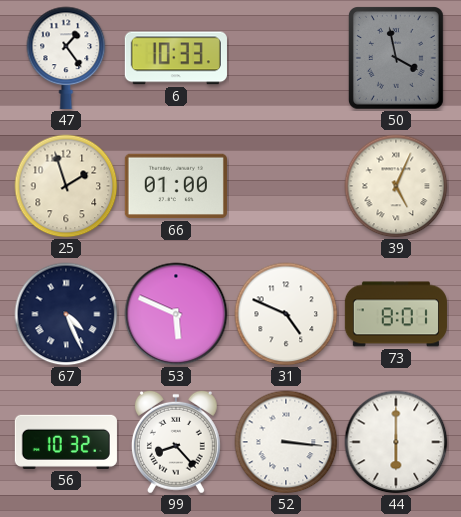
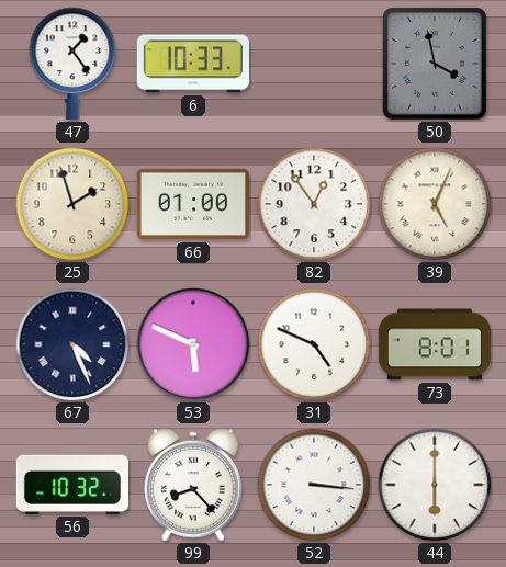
82: none -> 12:54 (314, 204)
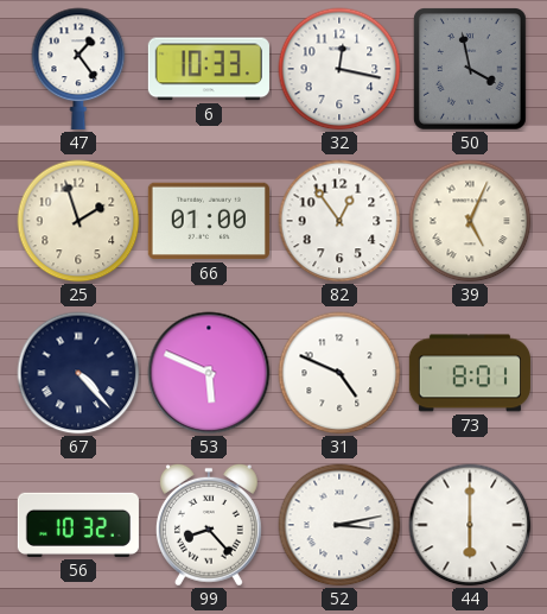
32: none -> 12:17 (339, 69)
67: 4:26 -> 4:23 (78, 373)
52: 3:16 -> 3:13 (339, 525)
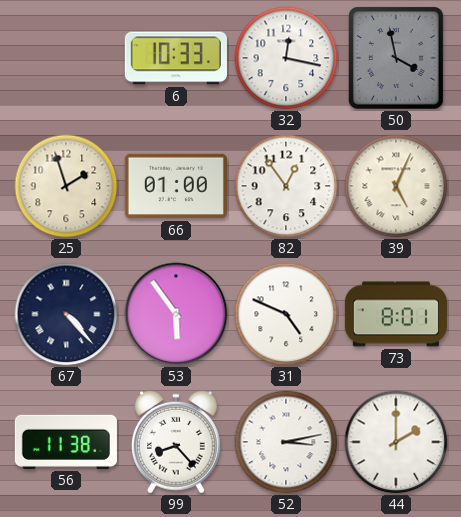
47: 1:24 -> none (78, 69)
53: 5:49 -> 5:54 (176, 314)
56: 10:32 -> 11:38 (66, 442)
44: 6:00 -> 2:00 (396, 442)
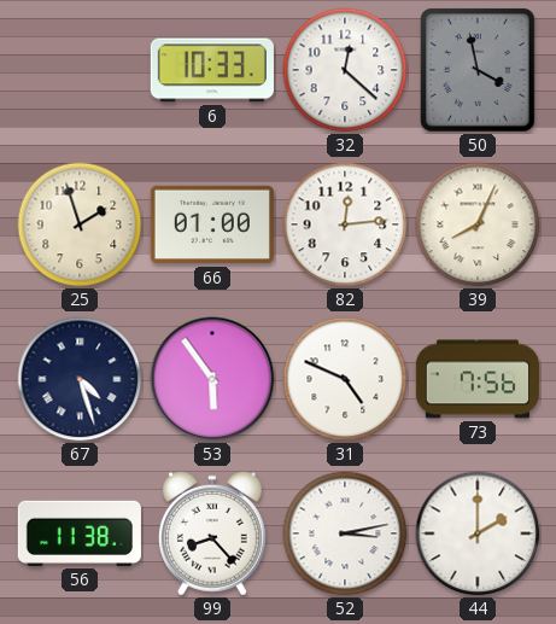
32: 12:17 -> 12:22 (345, 70)
82: 12:54 -> 12:14 (345, 224)
39: 5:04 -> 8:04 (478, 224)
67: 4:23 -> 4:27 (80, 379)
73: 8:01 -> 7:56 (478, 379)
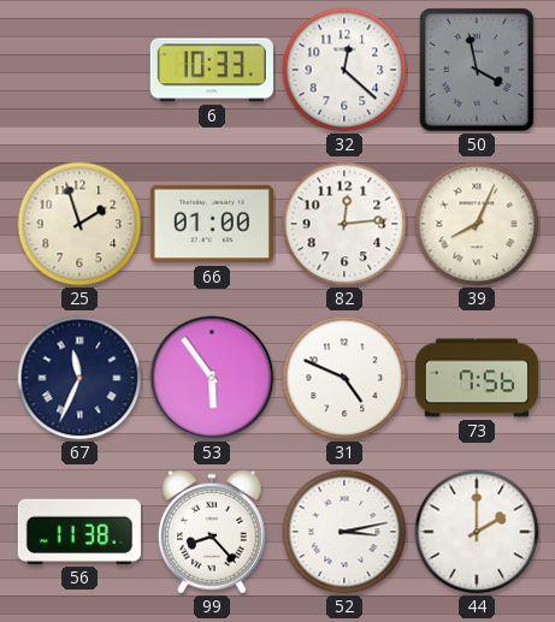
67: 4:27 -> 11:34 (79, 378)
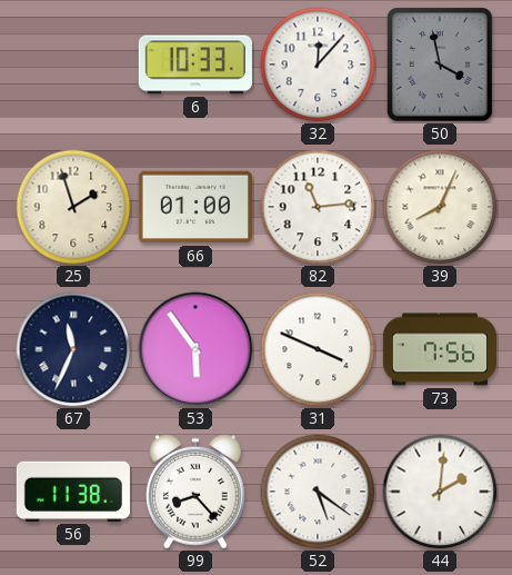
32: 12:22 -> 12:07 (318, 65)
82: 12:14 -> 11:14 (318, 207)
31: 4:49 -> 3:49 (318, 349)
52: 3:13 -> 5:21 (318, 492)
44: 2:00 -> 2:01 (440, 492)
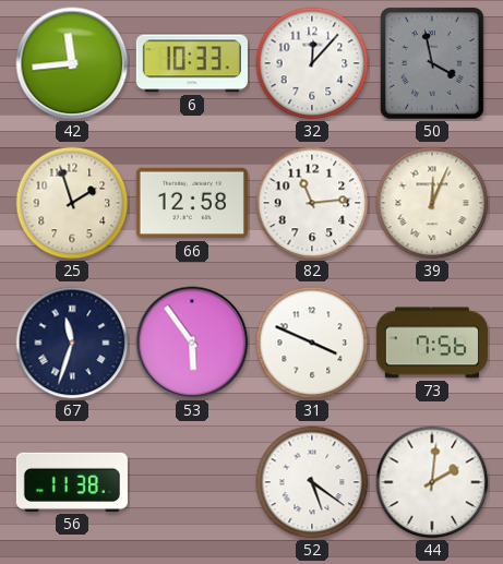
42: none -> 11:44 (72, 63)
66: 01:00 -> 12:58 (192, 203)
39: 8:04 -> 12:04 (432, 203)
67: 11:34 -> 11:33 (72, 343)
99: 8:23 -> none (195, 492)
